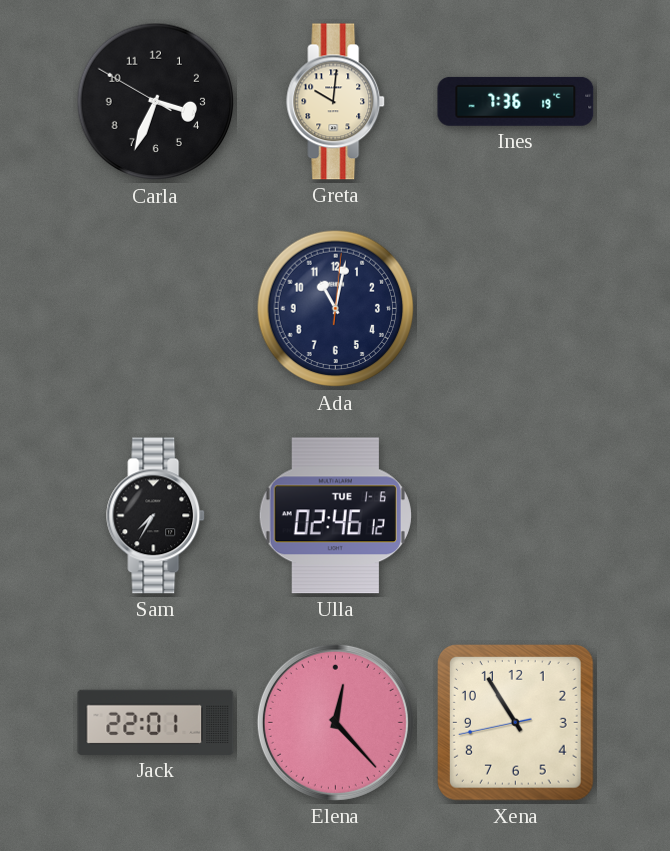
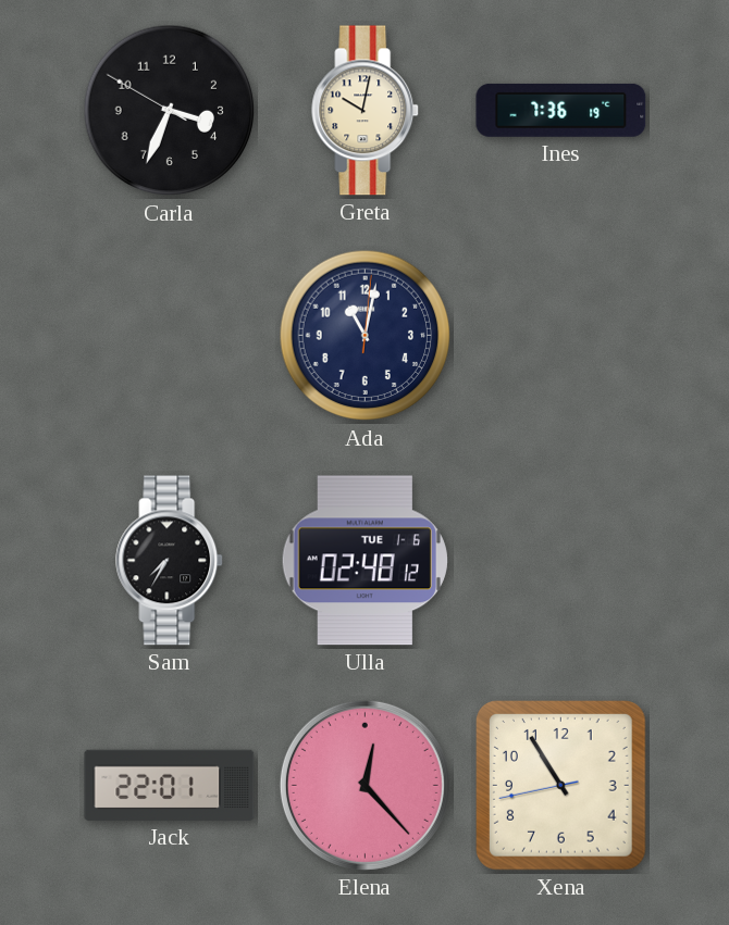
Greta: 10:01 -> 10:02 (366, 111)
Ulla: 02:46 -> 02:48 (364, 561)
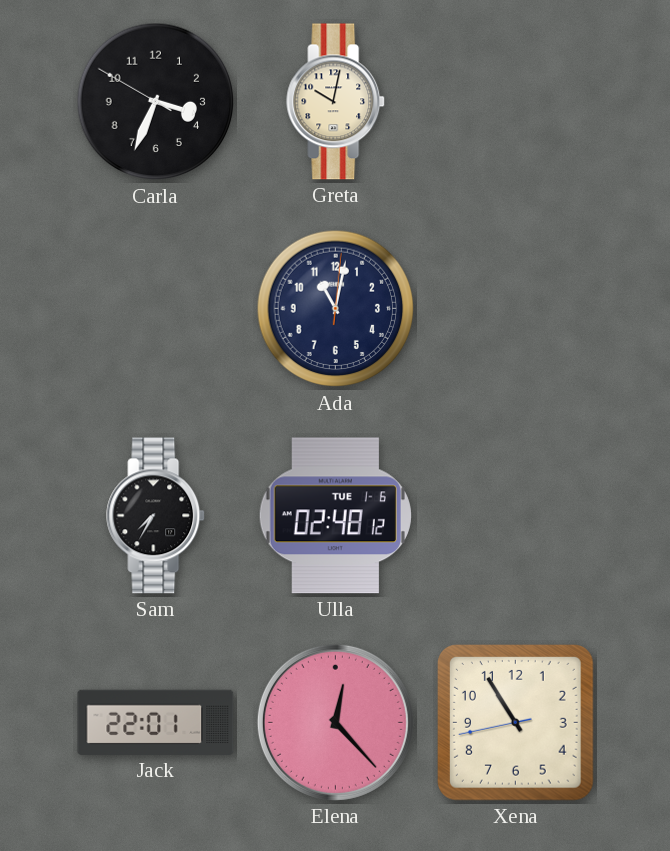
Ines: 7:36 -> none (561, 110)
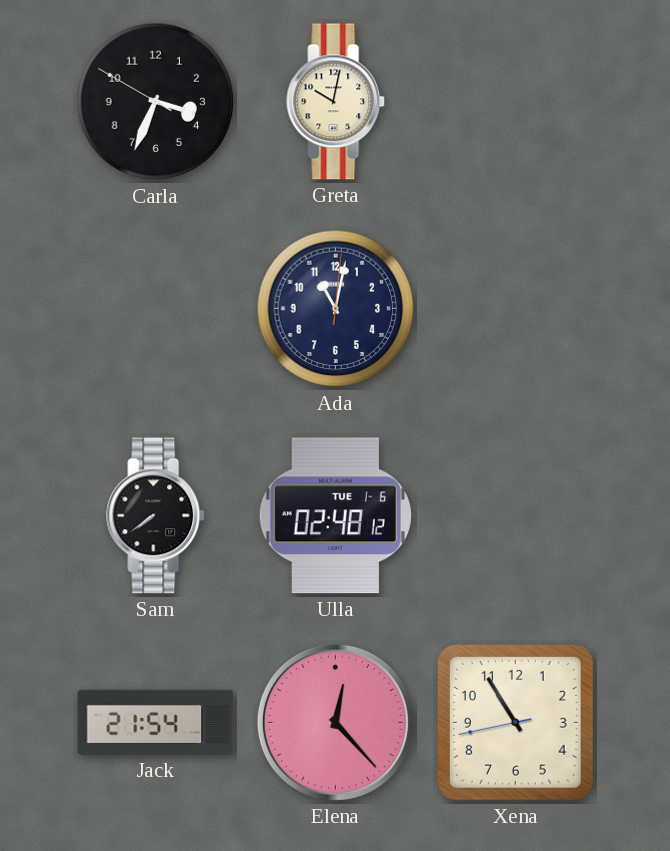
Sam: 7:35 -> 7:39 (156, 516)
Jack: 22:01 -> 21:54 (156, 722)
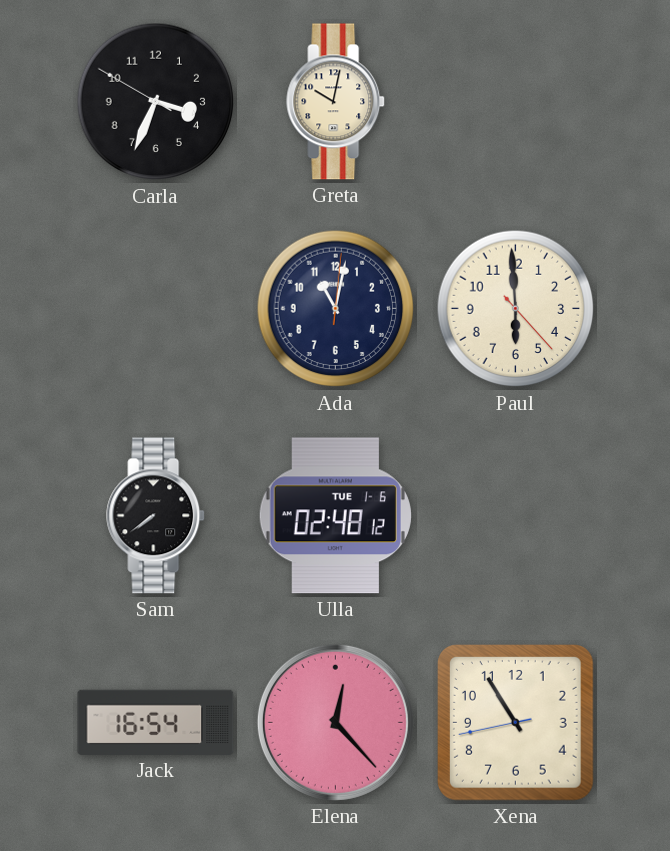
Paul: none -> 5:59 (516, 309)
Jack: 21:54 -> 16:54 (156, 722)
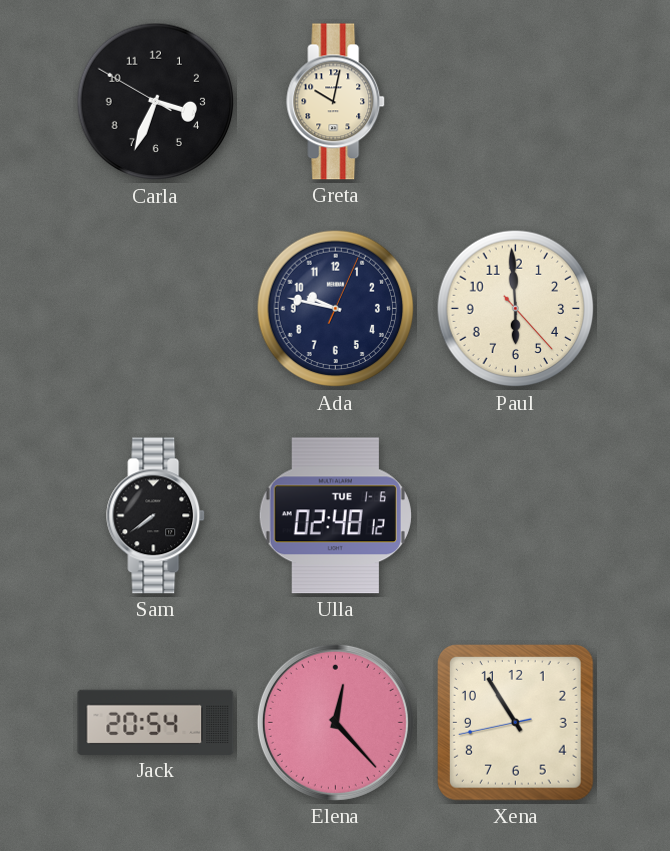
Ada: 11:02 -> 9:47 (336, 309)
Jack: 16:54 -> 20:54 (156, 722)
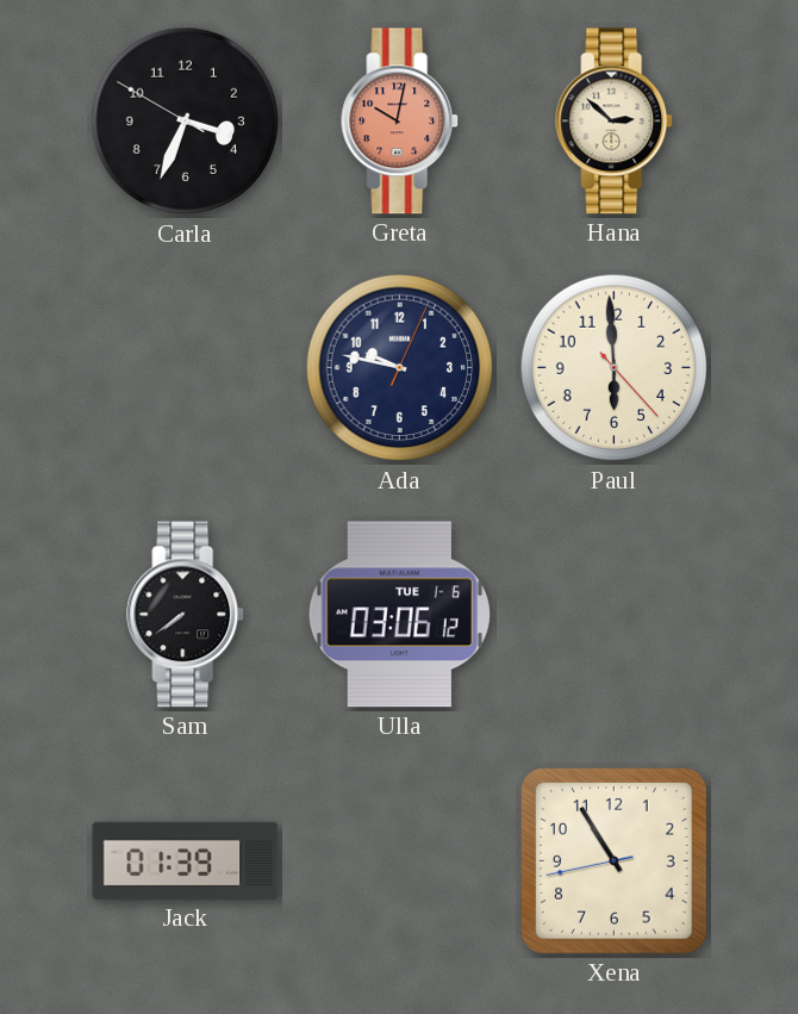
Greta dial: cream -> salmon (400, 122)
Hana: none -> 2:52 (615, 122)
Ulla: 02:48 -> 03:06 (399, 615)
Jack: 20:54 -> 01:39 (186, 860)
Elena: 12:23 -> none (335, 722)
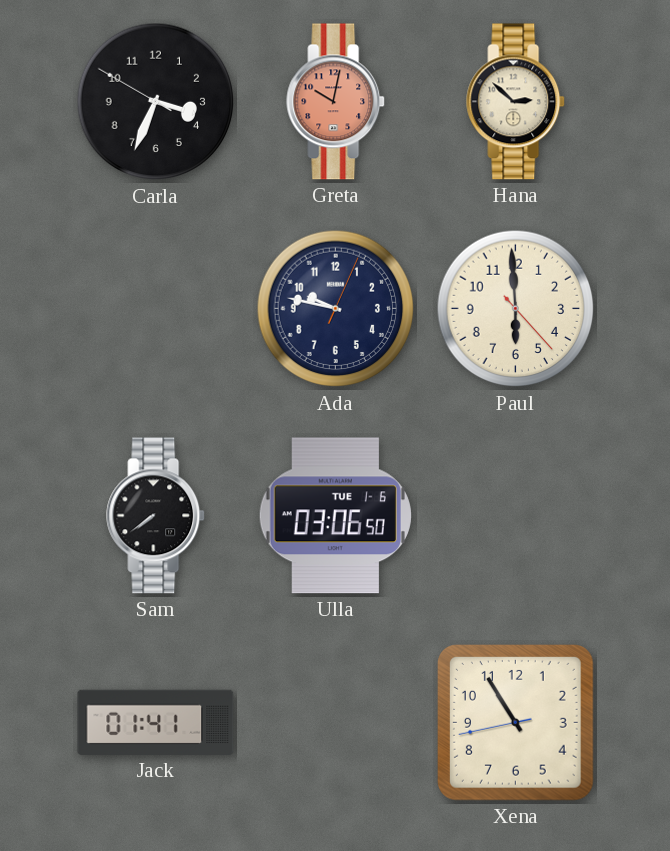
Ulla: 03:06:12 -> 03:06:50 (335, 516)
Jack: 01:39 -> 01:41 (156, 722)
